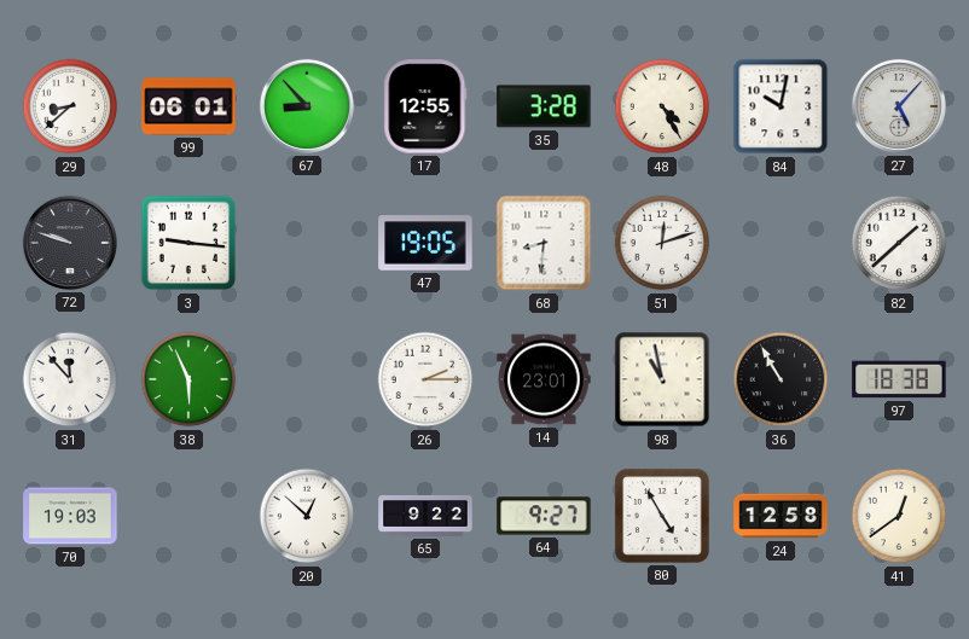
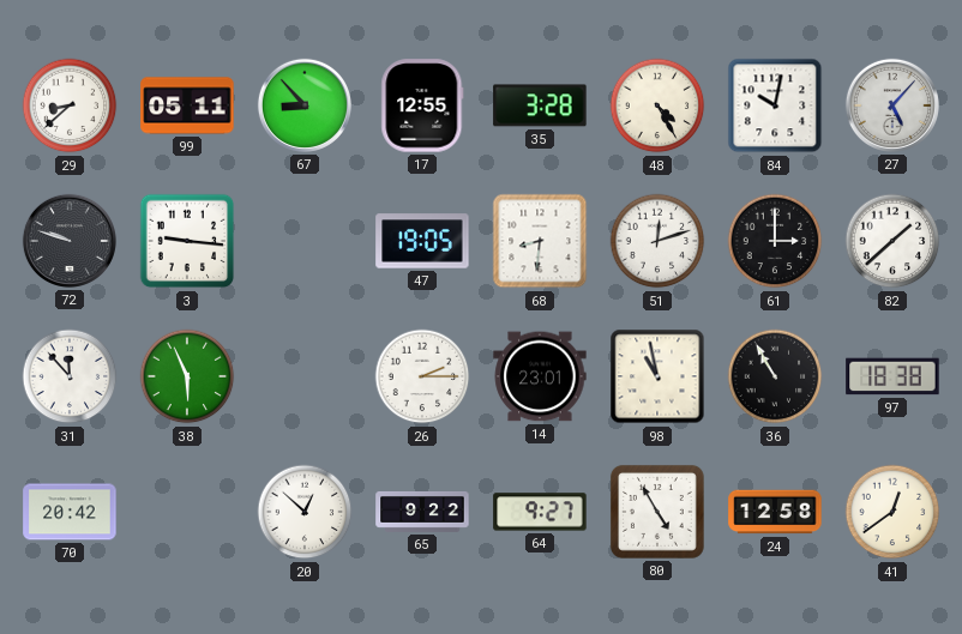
99: 06:01 -> 05:11 (187, 105)
61: none -> 3:00 (775, 241)
70: 19:03 -> 20:42 (70, 512)
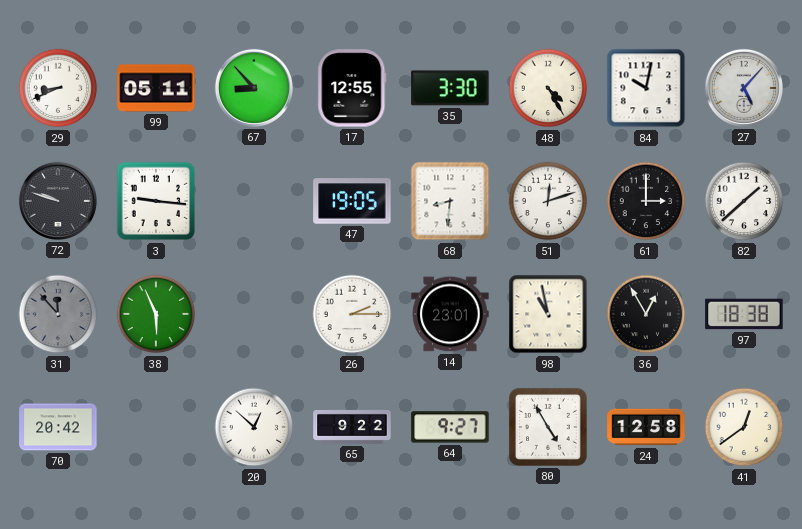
29: 8:38 -> 8:41 (58, 88)
35: 3:28 -> 3:30 (450, 88)
31 dial: white -> grey (58, 314)
36: 10:55 -> 12:55 (646, 314)
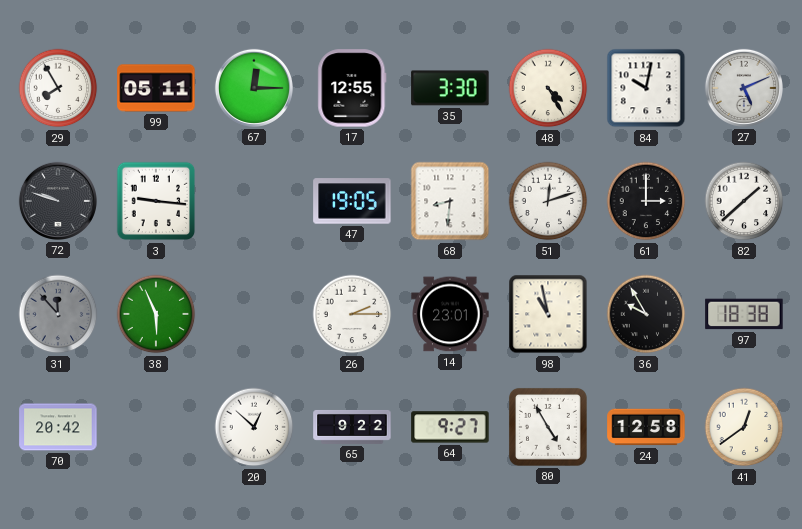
29: 8:41 -> 7:55 (58, 88)
67: 8:53 -> 12:15 (254, 88)
27: 5:07 -> 5:11 (744, 88)
36: 12:55 -> 9:55 (646, 314)
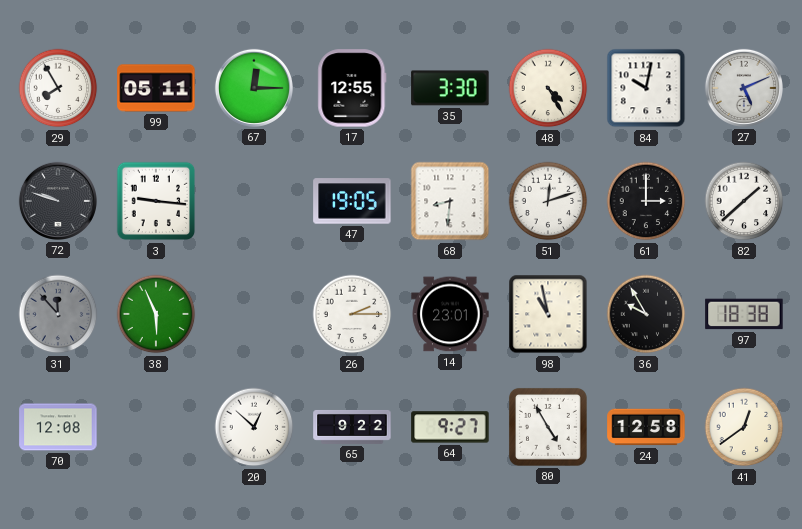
70: 20:42 -> 12:08 (58, 427)
